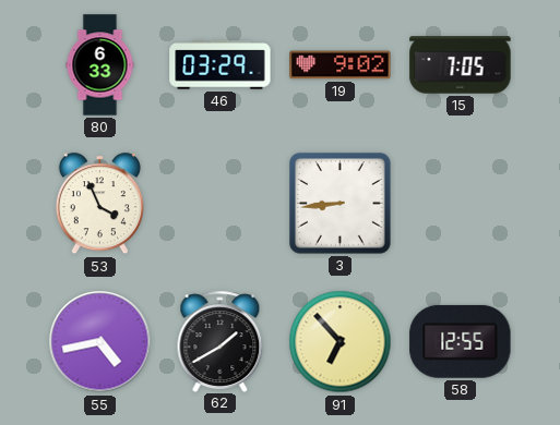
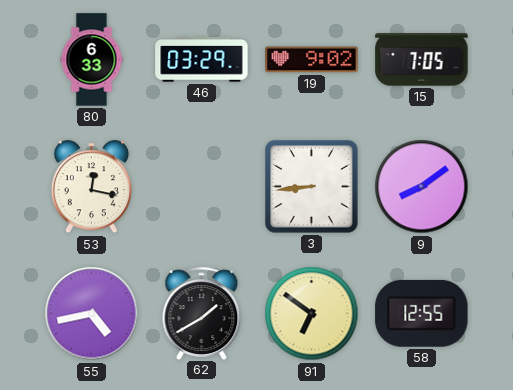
53: 3:56 -> 12:17 (91, 187)
9: none -> 8:09 (422, 187)
91: 6:53 -> 6:51 (312, 314)
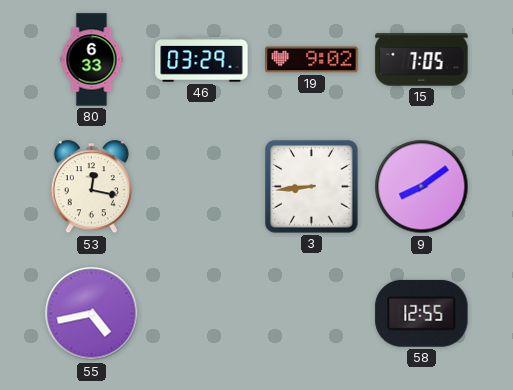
62: 1:40 -> none (202, 313)
91: 6:51 -> none (312, 314)
